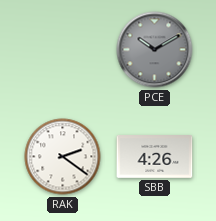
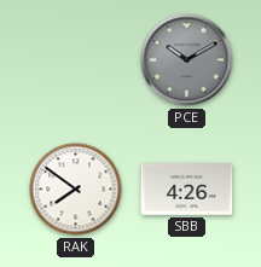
RAK: 2:21 -> 7:51 (76, 190)
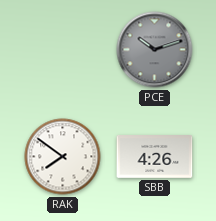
PCE: 10:10 -> 10:12 (155, 50)
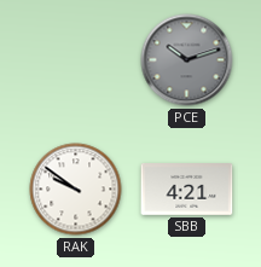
RAK: 7:51 -> 9:51 (76, 190)
SBB: 4:26 -> 4:21 (187, 190)
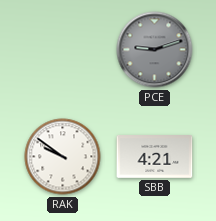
PCE: 10:12 -> 9:12 (155, 50)
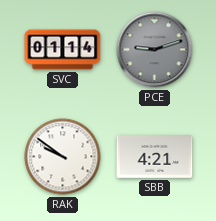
SVC: none -> 01:14 (63, 50)
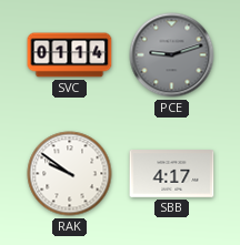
SBB: 4:21 -> 4:17 (172, 174)
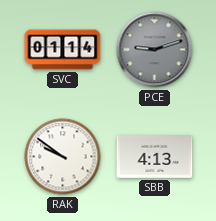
SBB: 4:17 -> 4:13 (155, 157)
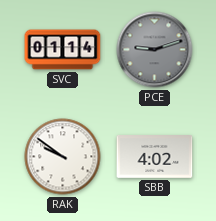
SBB: 4:13 -> 4:02 (155, 157)
